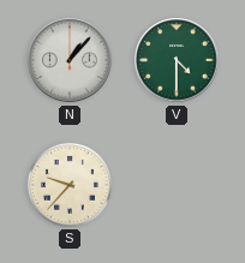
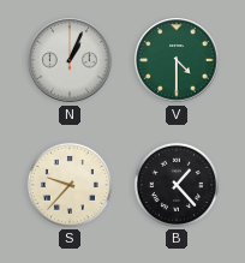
N: 1:07 -> 1:04 (70, 60)
B: none -> 1:23 (177, 185)
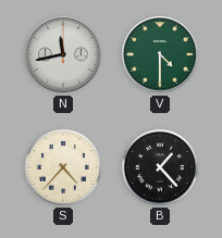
N: 1:04 -> 11:43 (63, 54)
S: 9:37 -> 4:37 (63, 167)
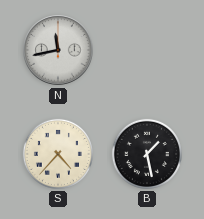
V: 4:30 -> none (160, 54)
B: 1:23 -> 1:28 (147, 154)
